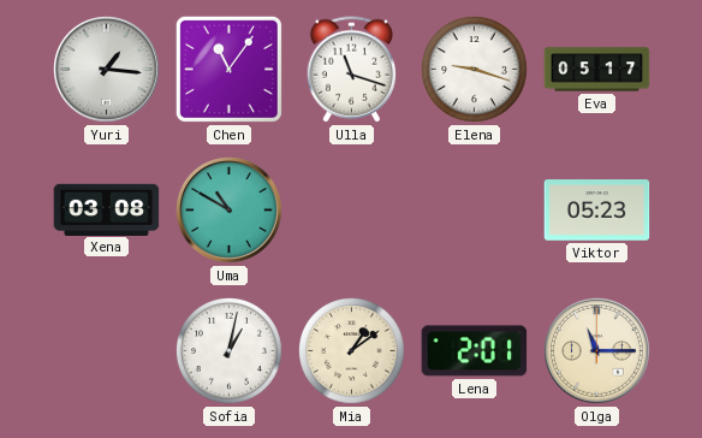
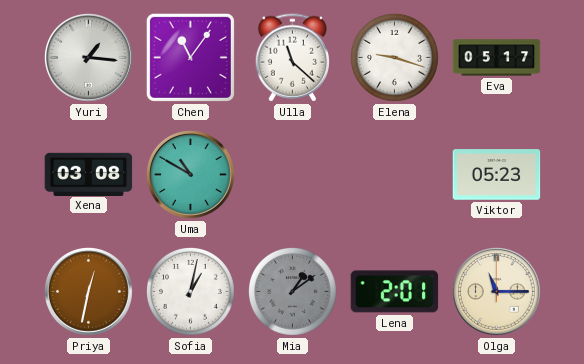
Ulla: 11:18 -> 11:22 (292, 58)
Priya: none -> 12:32 (89, 292)
Mia dial: cream -> grey (293, 292)
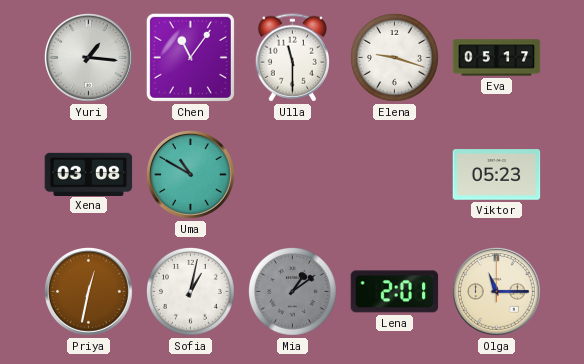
Ulla: 11:22 -> 11:30 (292, 58)
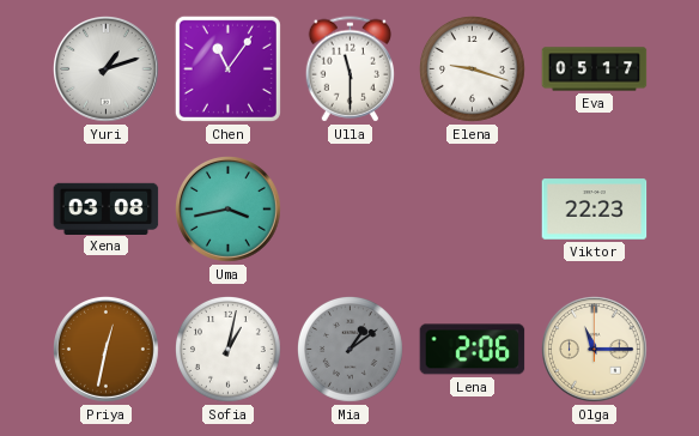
Yuri: 1:16 -> 1:12 (107, 69)
Uma: 10:50 -> 3:43 (229, 210)
Viktor: 05:23 -> 22:23 (595, 210)
Lena: 2:01 -> 2:06 (473, 350)
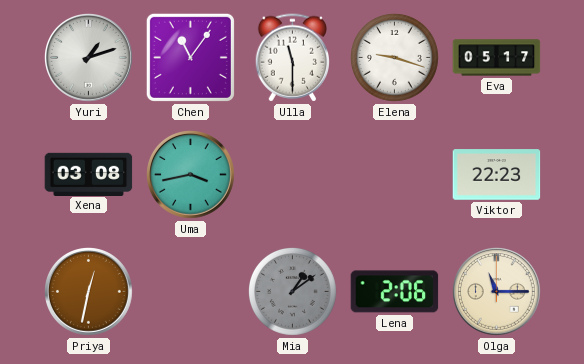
Sofia: 1:02 -> none (229, 350)
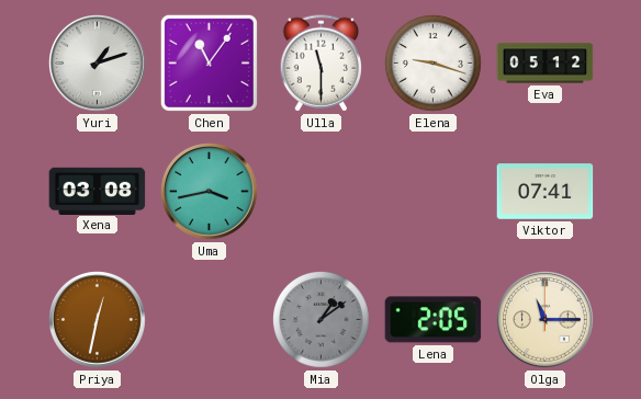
Eva: 05:17 -> 05:12 (546, 64)
Viktor: 22:23 -> 07:41 (546, 192)
Lena: 2:06 -> 2:05 (434, 320)
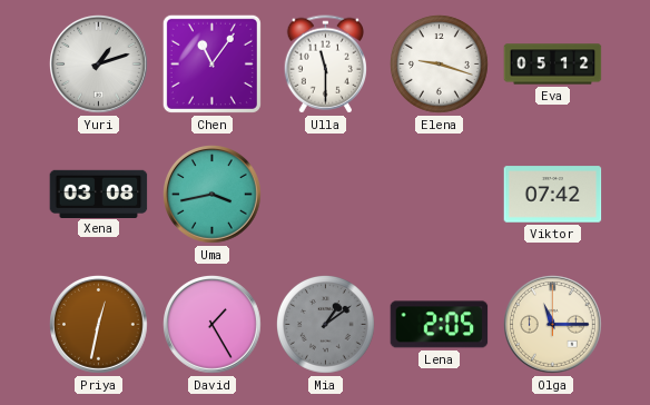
Viktor: 07:41 -> 07:42 (553, 195)
David: none -> 1:25 (213, 325)
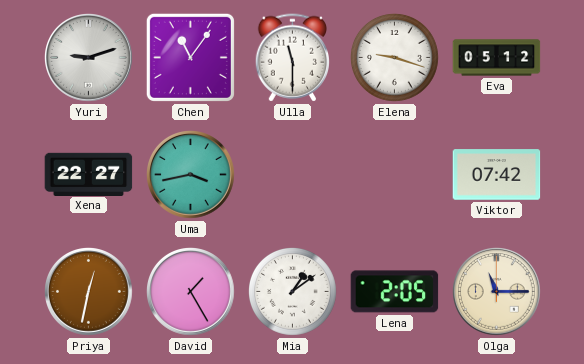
Yuri: 1:12 -> 9:12 (89, 58)
Xena: 03:08 -> 22:27 (89, 174)
Mia dial: grey -> white (293, 292)
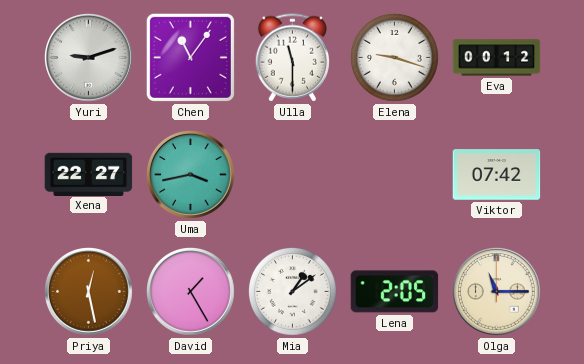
Eva: 05:12 -> 00:12 (497, 58)
Priya: 12:32 -> 12:28 (89, 292)
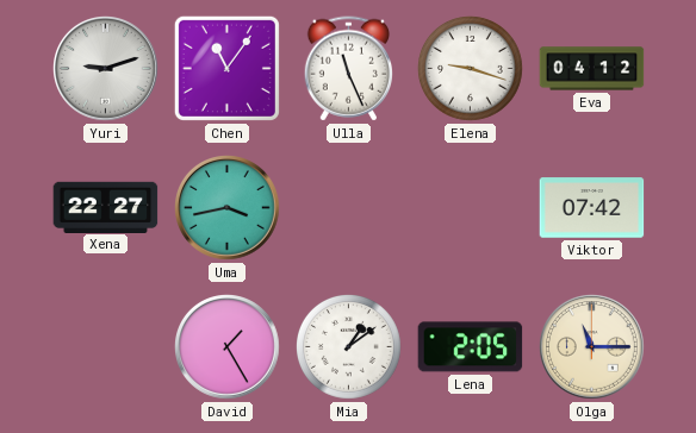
Ulla: 11:30 -> 11:26 (348, 69)
Eva: 00:12 -> 04:12 (592, 69)
Priya: 12:28 -> none (89, 292)
